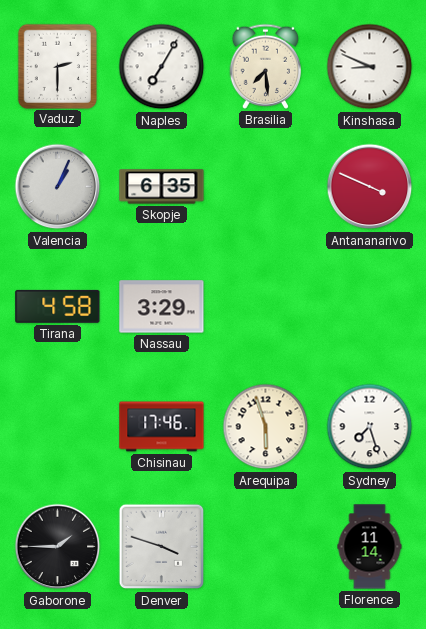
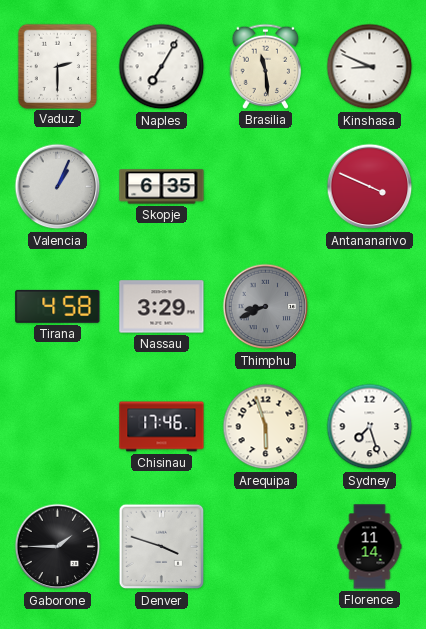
Brasilia: 7:29 -> 11:29 (265, 66)
Thimphu: none -> 8:41 (266, 307)
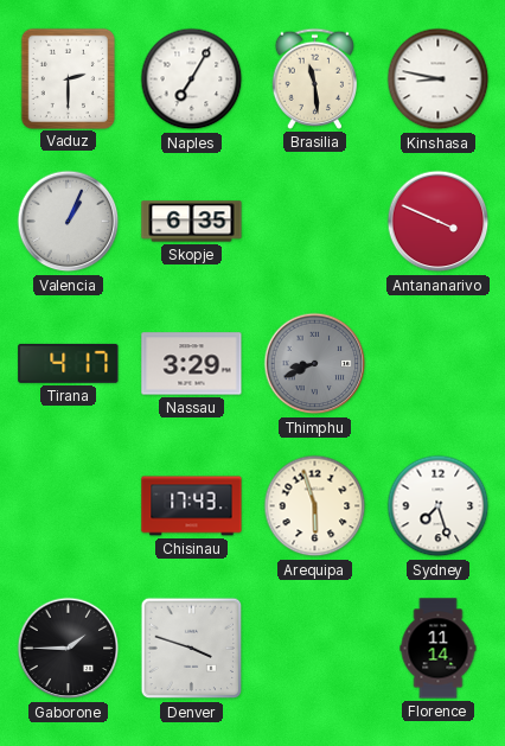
Kinshasa: 8:49 -> 8:47 (439, 79)
Tirana: 4:58 -> 4:17 (69, 363)
Chisinau: 17:46 -> 17:43 (192, 506)
